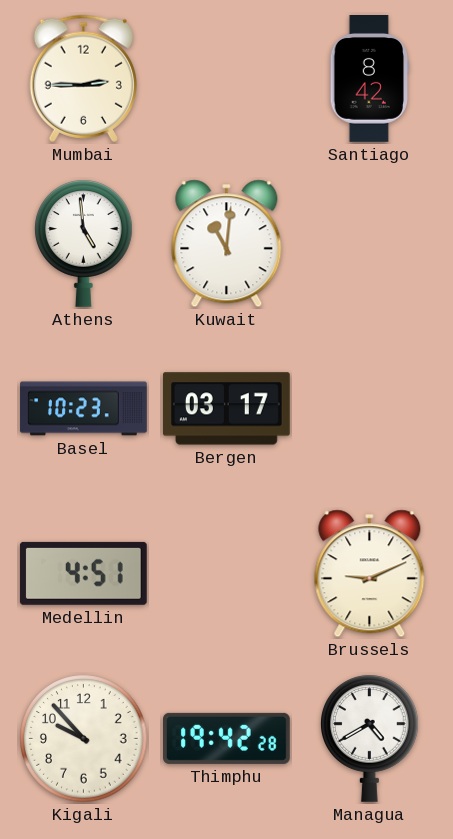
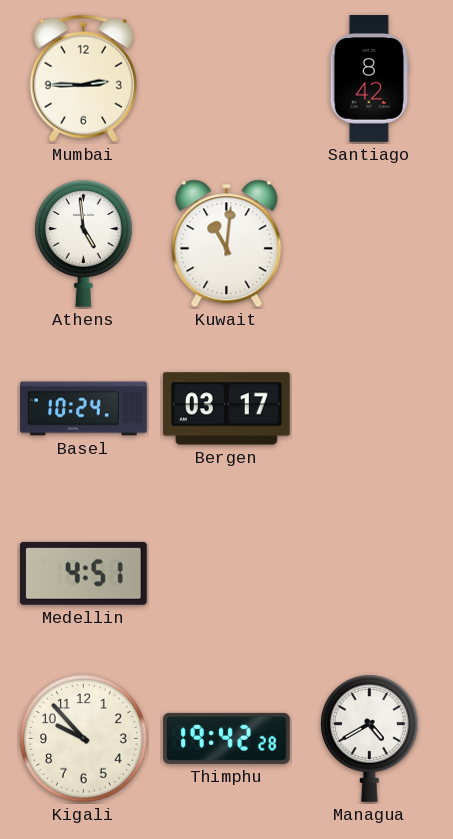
Basel: 10:23 -> 10:24 (84, 409)
Brussels: 9:11 -> none (370, 574)
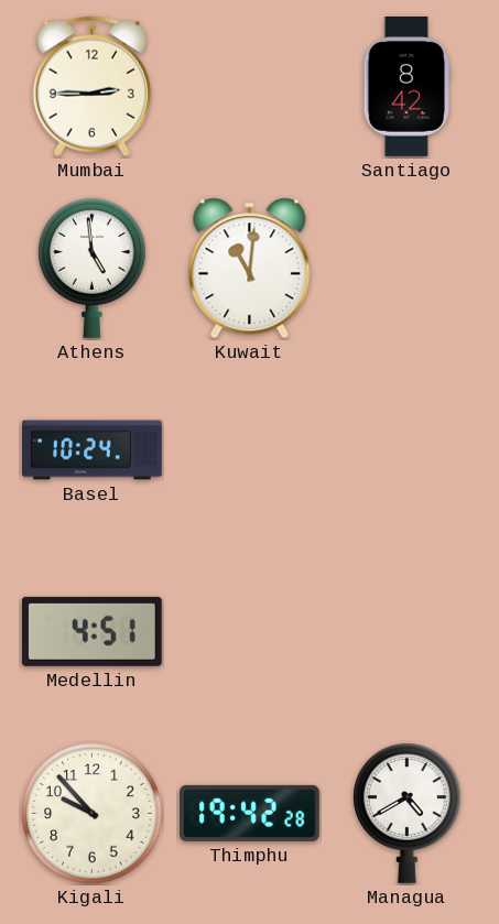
Bergen: 03:17 -> none (226, 409)
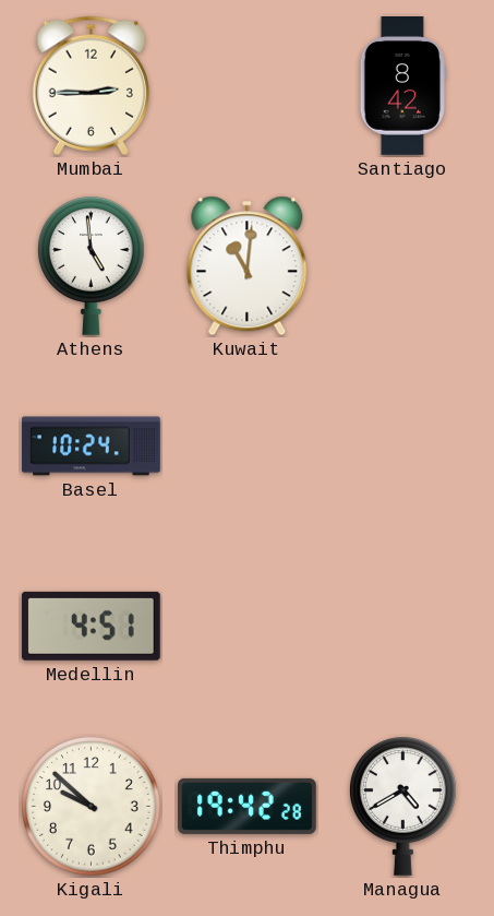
Kigali: 9:53 -> 9:52 (92, 807)
